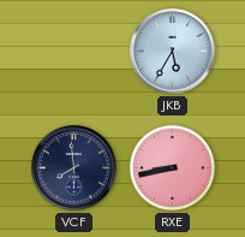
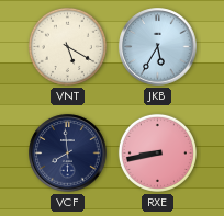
VNT: none -> 5:20 (67, 46)
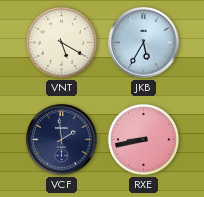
VCF: 7:59 -> 1:59 (62, 140)
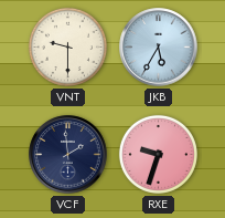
VNT: 5:20 -> 9:30 (67, 46)
RXE: 8:43 -> 9:33 (158, 154)
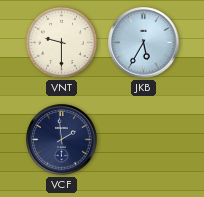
RXE: 9:33 -> none (158, 154)
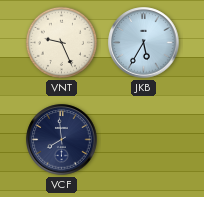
VNT: 9:30 -> 9:26 (61, 42)
VCF: 1:59 -> 7:59 (62, 140)
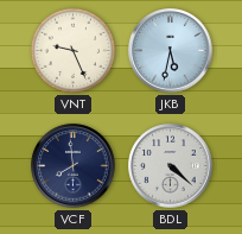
JKB: 5:35 -> 5:32 (171, 51)
BDL: none -> 4:22 (171, 166)
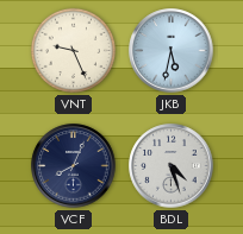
VCF: 7:59 -> 8:04 (74, 166)
BDL: 4:22 -> 4:27 (172, 166)
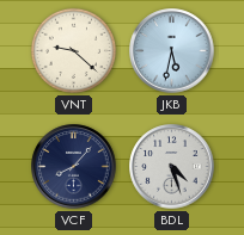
VNT: 9:26 -> 9:22 (73, 50)
VCF: 8:04 -> 8:07 (74, 167)
